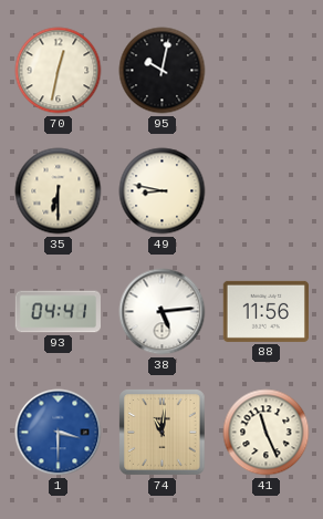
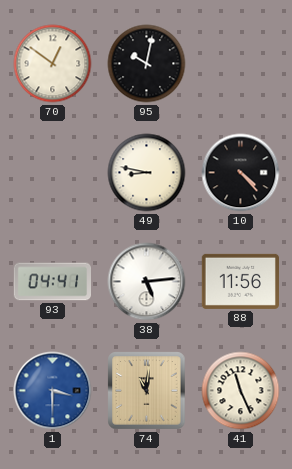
70: 12:32 -> 12:51 (53, 64)
35: 6:30 -> none (59, 191)
10: none -> 4:23 (241, 173)
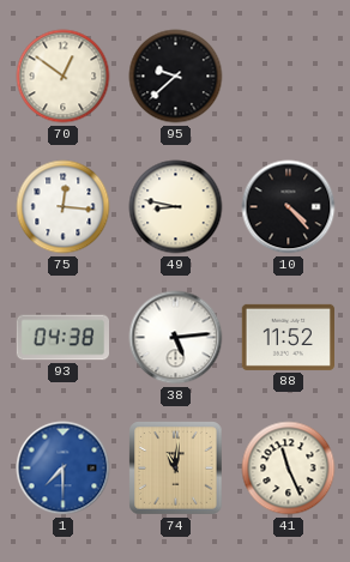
95: 10:02 -> 9:38 (176, 77)
75: none -> 12:16 (64, 207)
93: 04:41 -> 04:38 (64, 338)
88: 11:56 -> 11:52 (288, 337)
1: 3:30 -> 7:30 (64, 469)
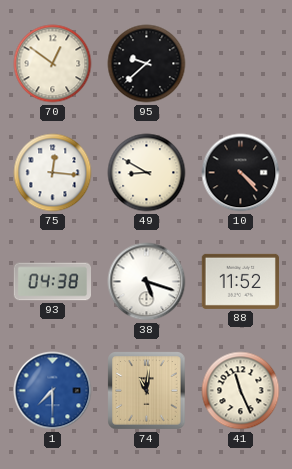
49: 8:47 -> 8:50 (147, 173)
38: 5:14 -> 5:18 (147, 282)
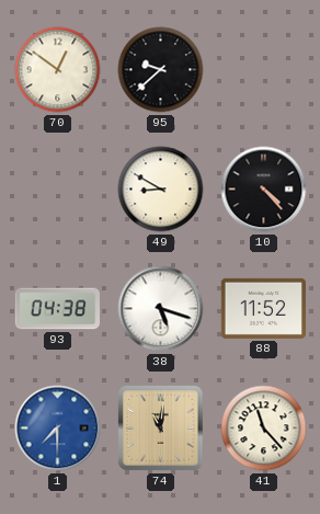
75: 12:16 -> none (53, 173)
41: 11:26 -> 11:23 (264, 429)
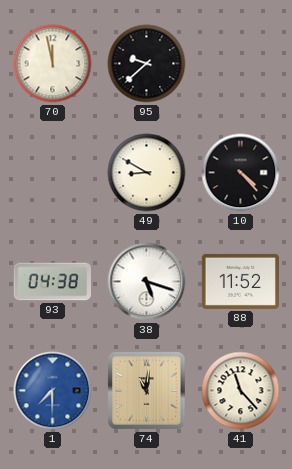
70: 12:51 -> 11:58 (53, 64)
